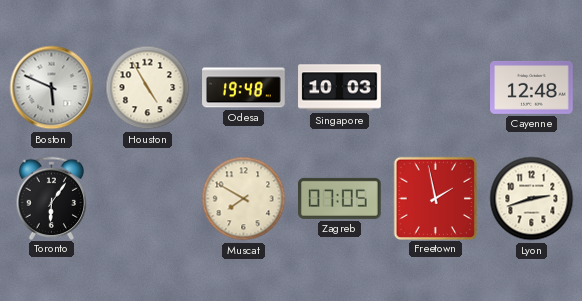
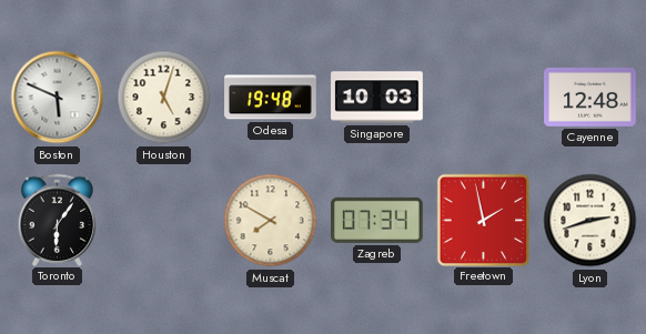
Houston: 4:55 -> 5:03 (164, 98)
Zagreb: 07:05 -> 07:34 (377, 220)
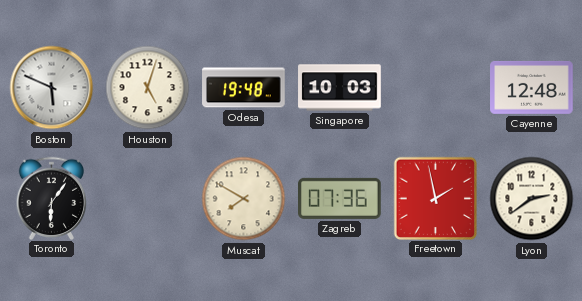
Zagreb: 07:34 -> 07:36 (340, 198)
Lyon: 2:42 -> 2:39 (532, 199)
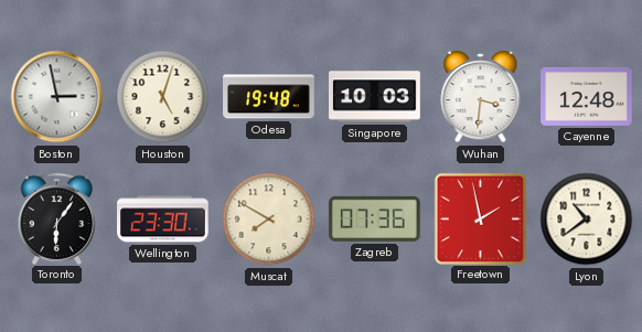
Boston: 5:49 -> 2:58 (57, 97)
Wuhan: none -> 3:31 (481, 97)
Wellington: none -> 23:30 (163, 219)
Lyon: 2:39 -> 10:39 (587, 219)
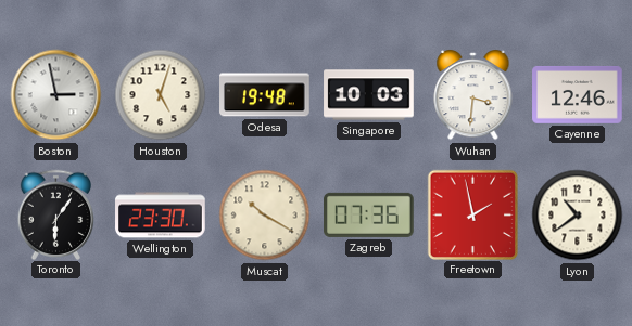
Cayenne: 12:48 -> 12:46 (578, 95)
Muscat: 7:50 -> 10:20 (265, 216)
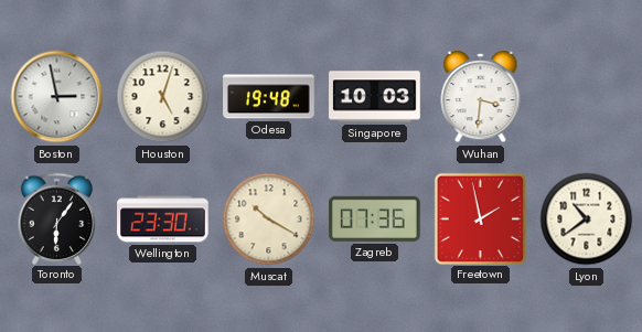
Cayenne: 12:46 -> none (578, 95)
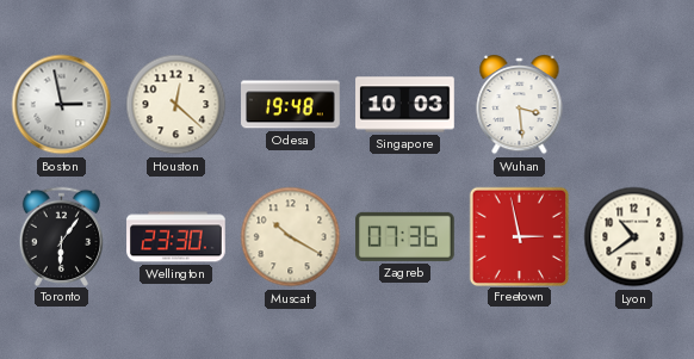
Houston: 5:03 -> 12:22 (176, 105)
Wuhan: 3:31 -> 3:29 (520, 105)
Freetown: 1:58 -> 2:58 (519, 236)
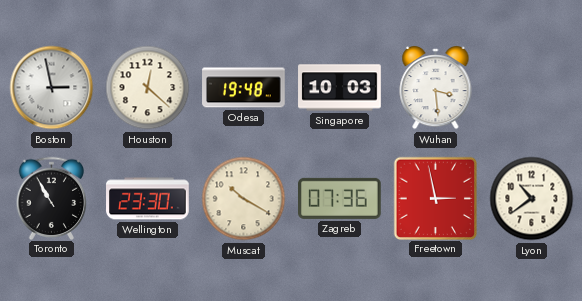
Toronto: 6:06 -> 10:55 (52, 198)
